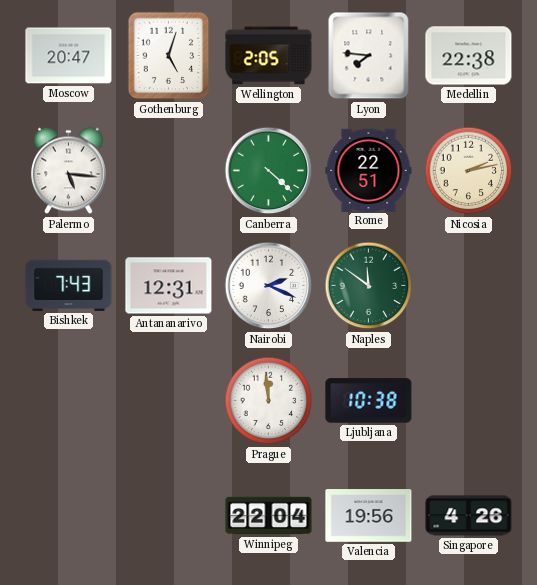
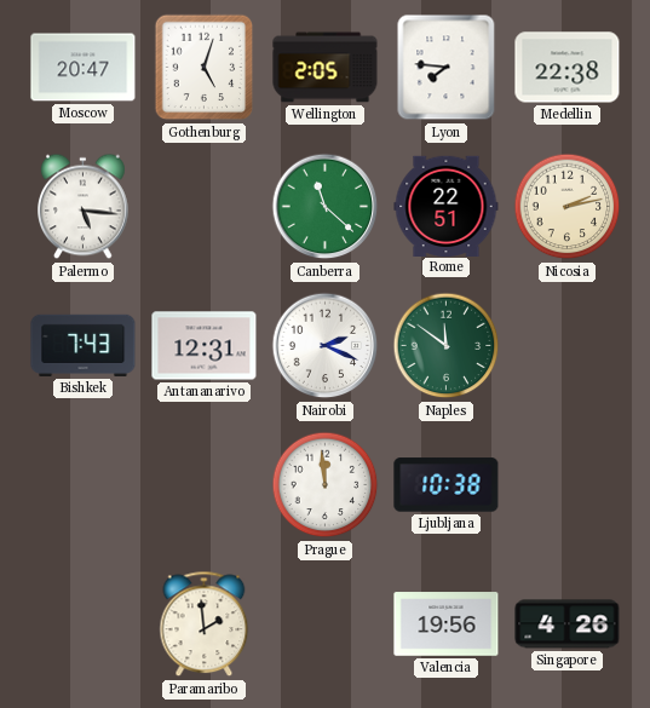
Canberra: 4:22 -> 11:22 (326, 207)
Paramaribo: none -> 1:59 (205, 624)
Winnipeg: 22:04 -> none (269, 516)
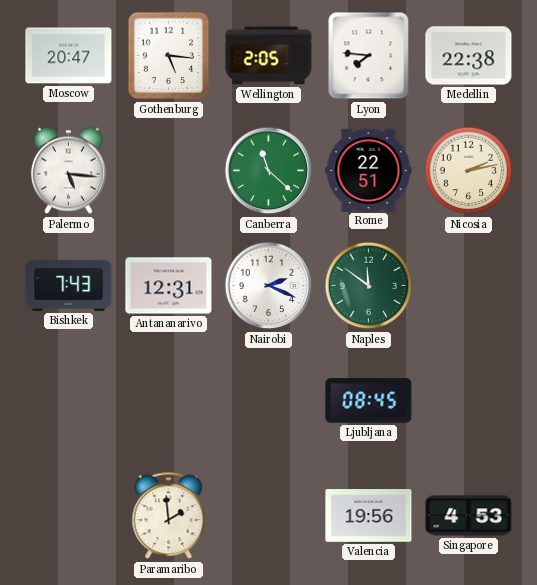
Gothenburg: 5:03 -> 5:16 (169, 56)
Prague: 11:59 -> none (326, 485)
Ljubljana: 10:38 -> 08:45 (369, 401)
Singapore: 4:26 -> 4:53 (469, 516)
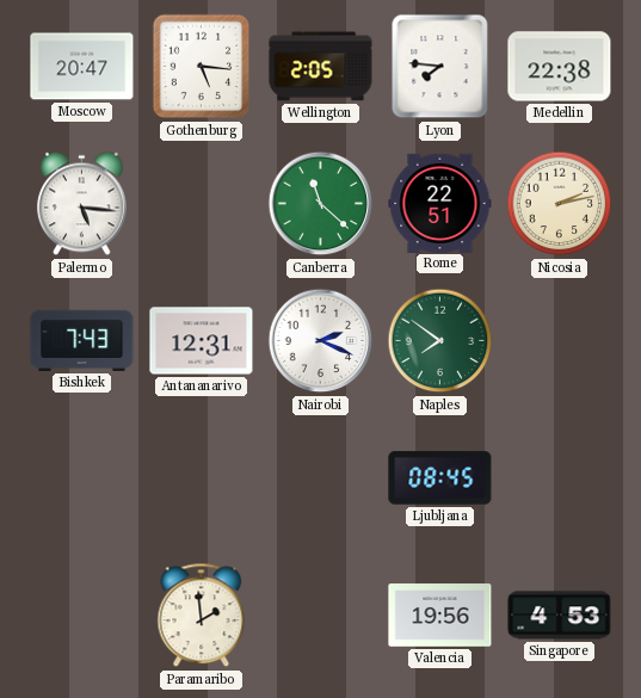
Naples: 11:51 -> 7:51 (440, 341)
